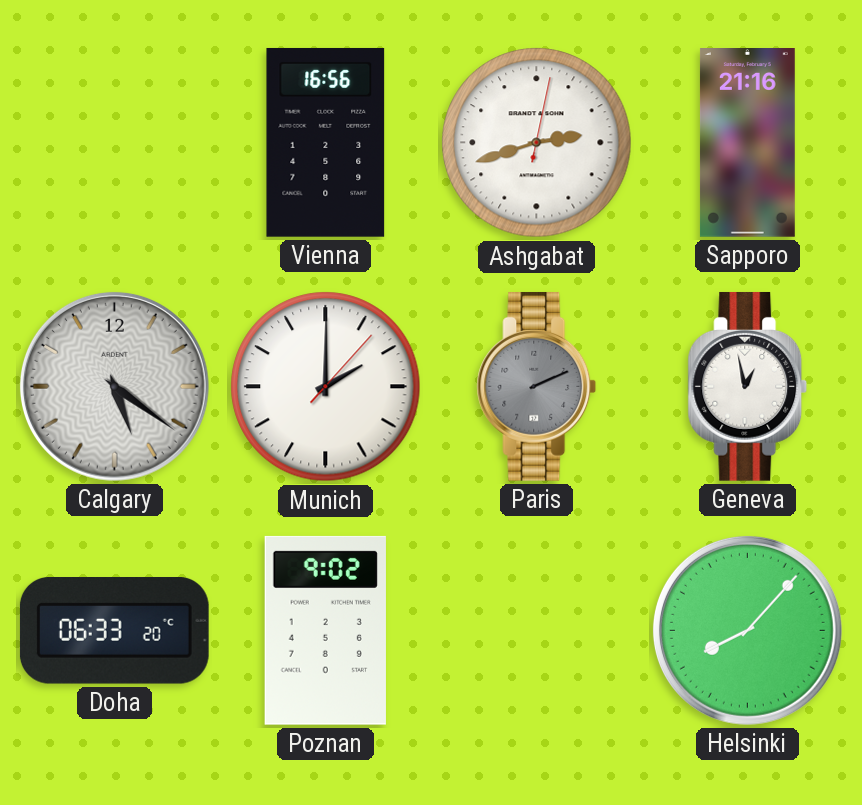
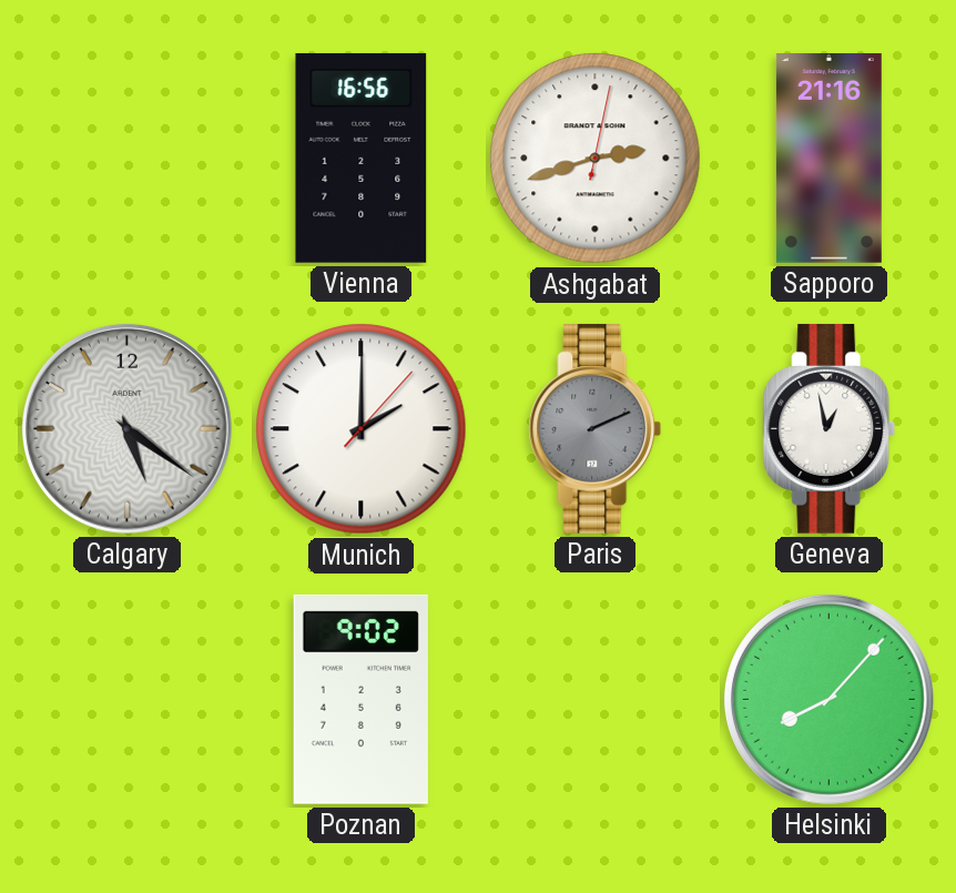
Doha: 06:33 -> none (114, 631)
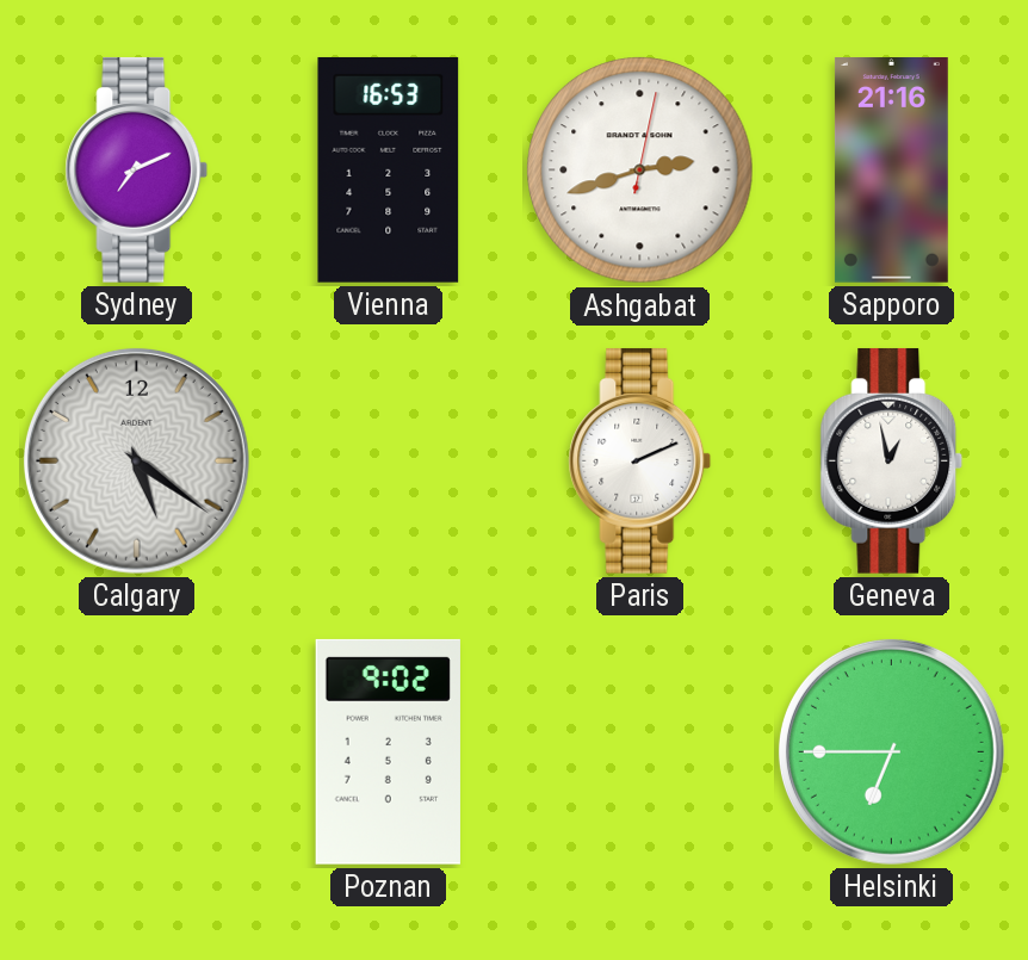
Sydney: none -> 7:11 (137, 169)
Vienna: 16:56 -> 16:53 (389, 169)
Munich: 2:00 -> none (362, 429)
Paris dial: grey -> white (640, 460)
Helsinki: 8:07 -> 6:45 (891, 751)
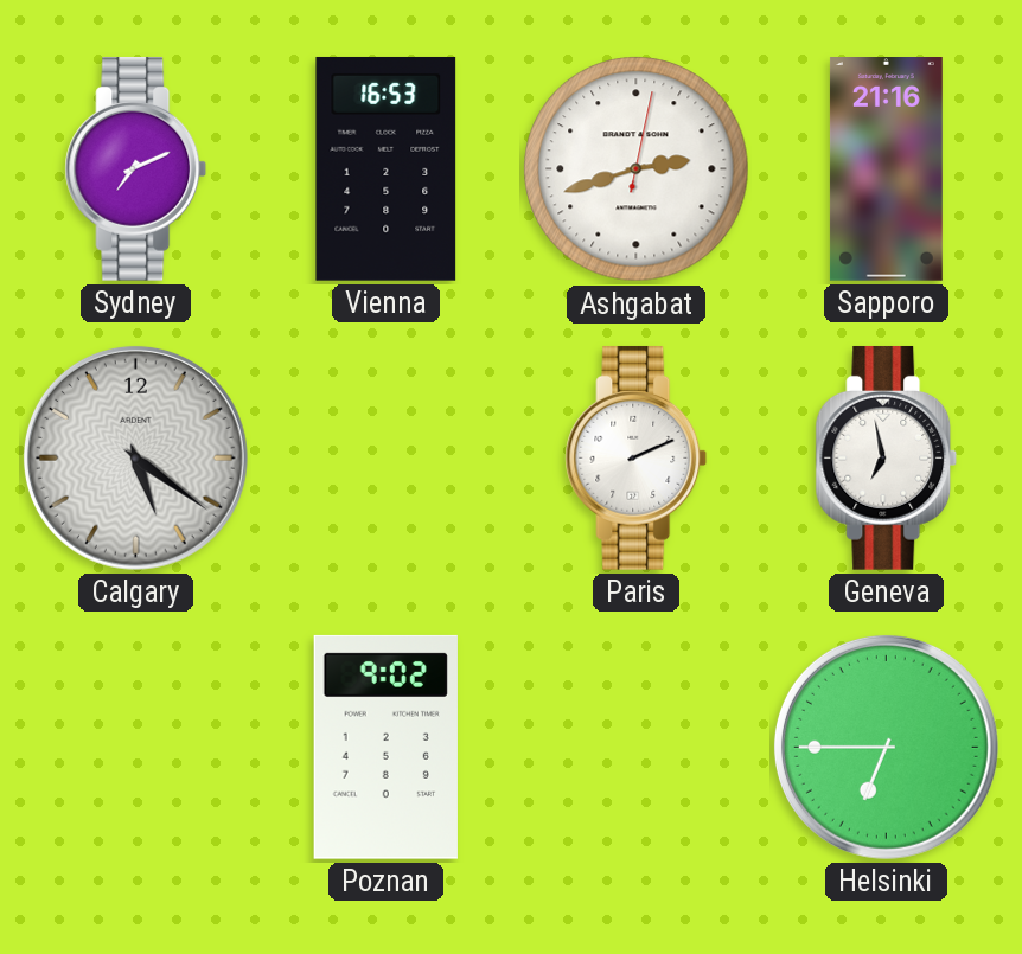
Geneva: 12:58 -> 6:58 (887, 457)
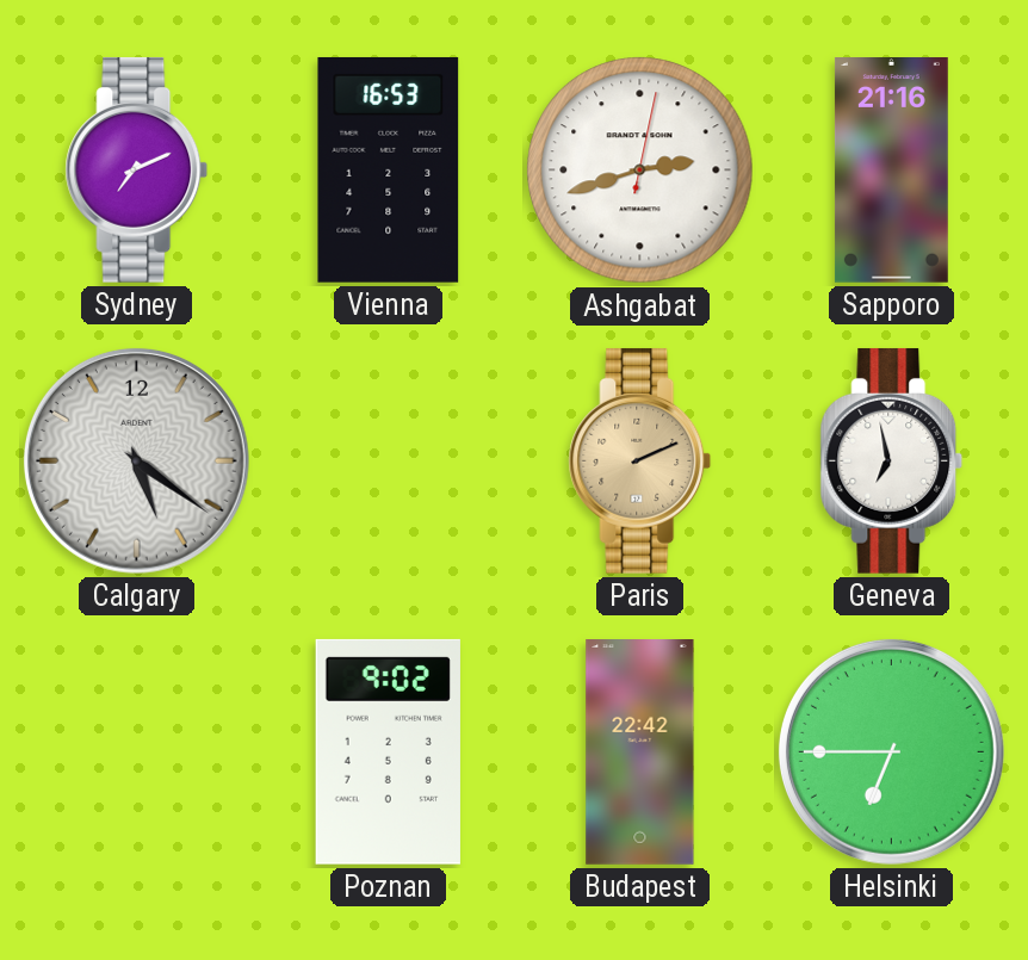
Paris dial: white -> champagne (640, 460)
Budapest: none -> 22:42 (640, 752)
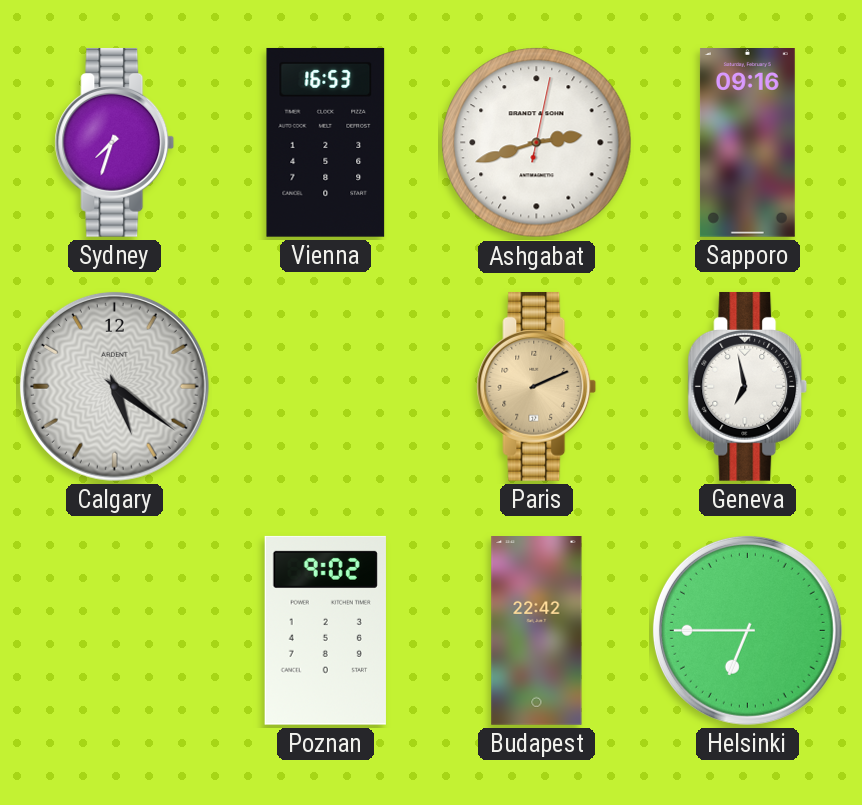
Sydney: 7:11 -> 7:33 (115, 142)
Sapporo: 21:16 -> 09:16 (747, 143)
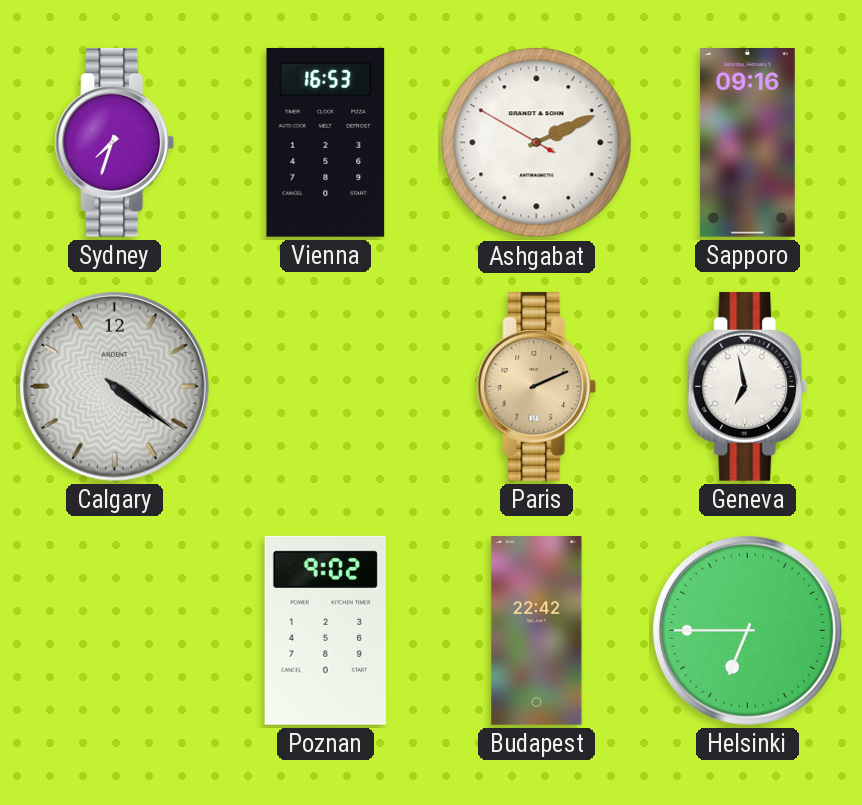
Ashgabat: 2:42 -> 2:10 (537, 143)
Calgary: 5:21 -> 4:21 (114, 386)
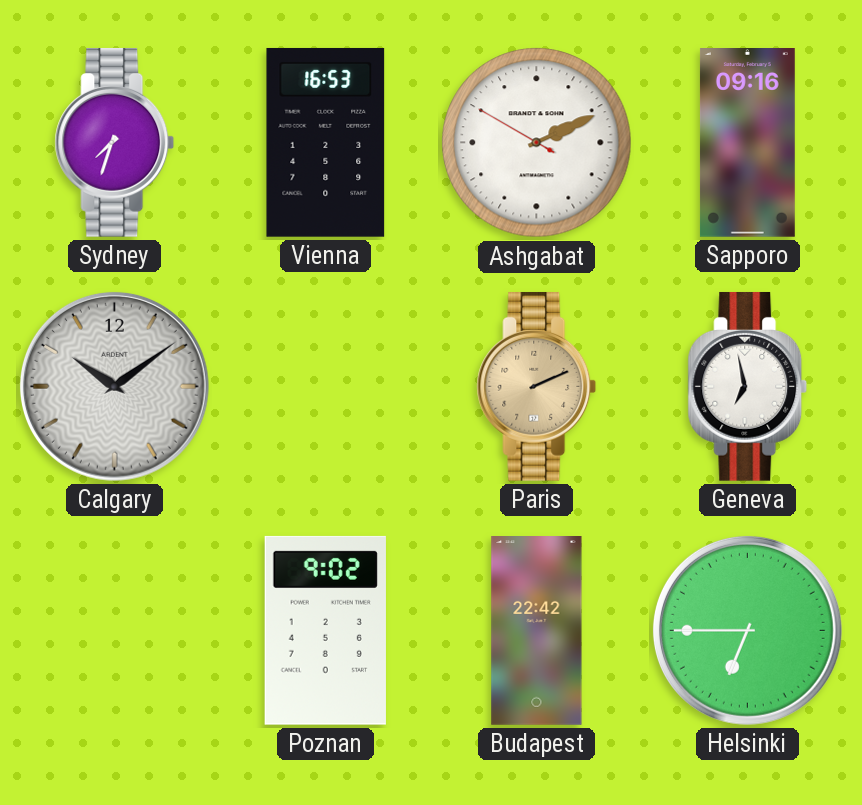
Calgary: 4:21 -> 10:09 (114, 386)
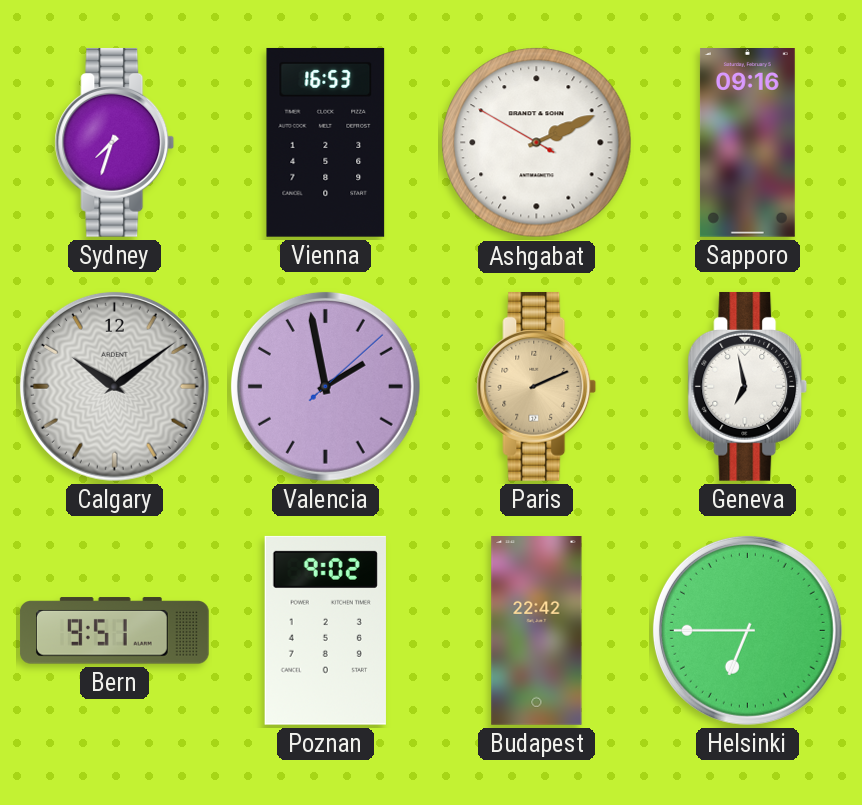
Valencia: none -> 1:58 (325, 386)
Bern: none -> 9:51 (114, 631)
